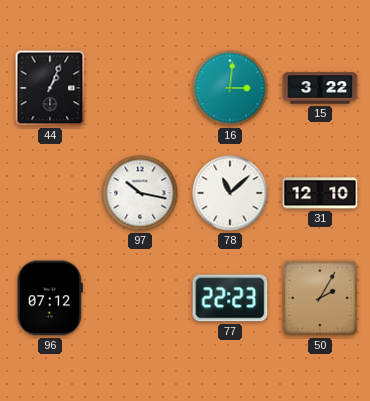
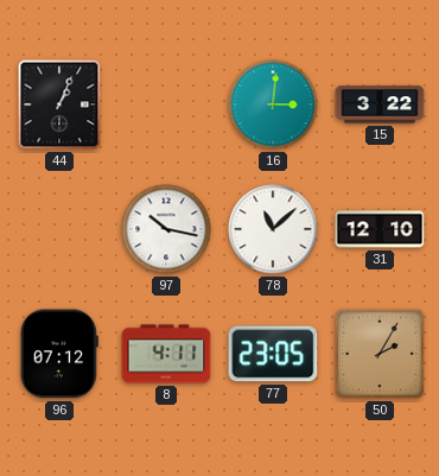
8: none -> 4:11 (166, 354)
77: 22:23 -> 23:05 (273, 354)
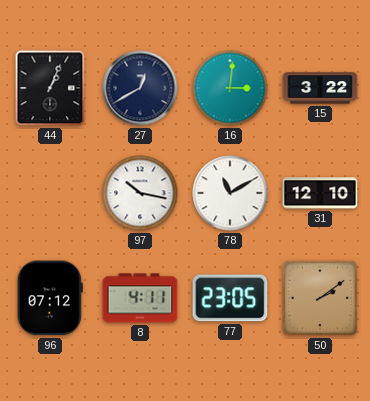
27: none -> 12:40 (140, 88)
78: 11:08 -> 11:10 (230, 193)
50: 2:05 -> 2:09 (320, 298)
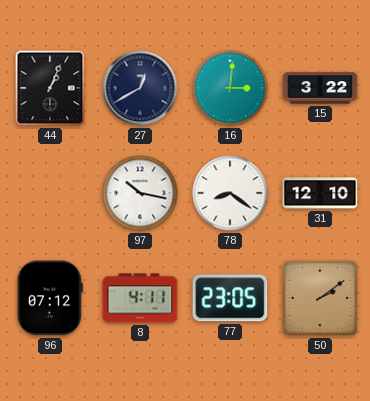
78: 11:10 -> 8:21 (230, 193)
